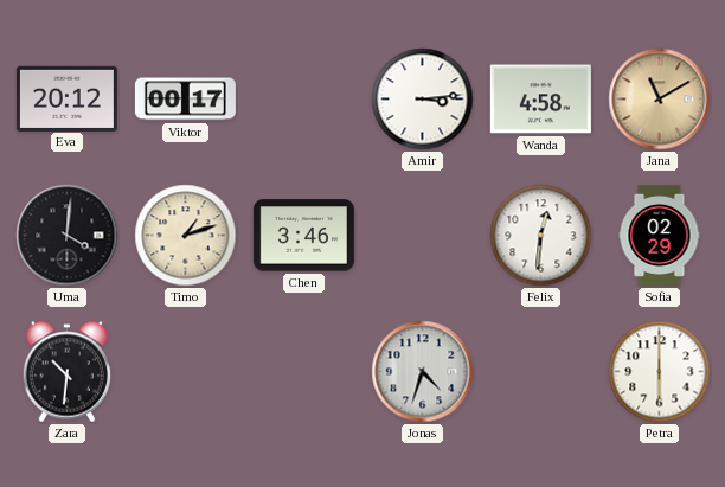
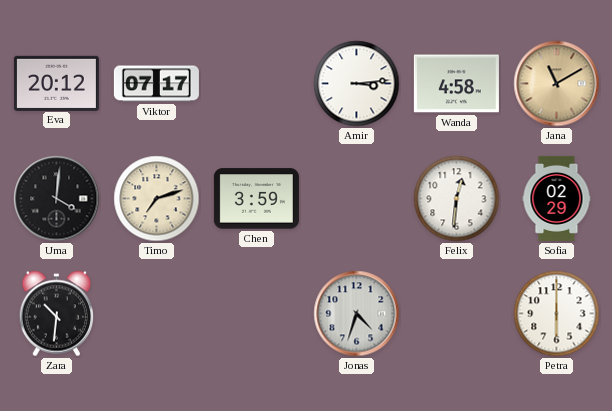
Viktor: 00:17 -> 07:17 (156, 84)
Timo: 1:12 -> 7:12 (157, 199)
Chen: 3:46 -> 3:59 (256, 199)
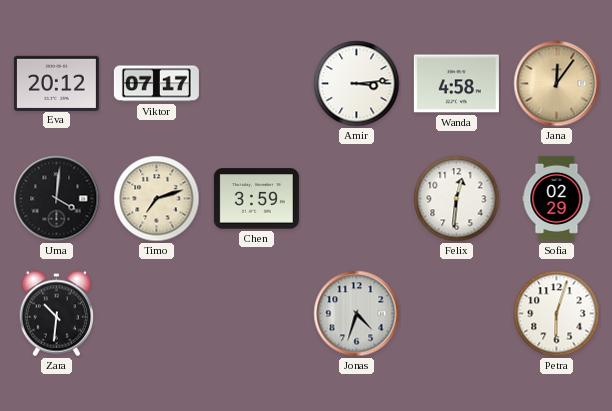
Jana: 11:10 -> 12:06 (557, 84)
Petra: 6:00 -> 6:03 (557, 314)
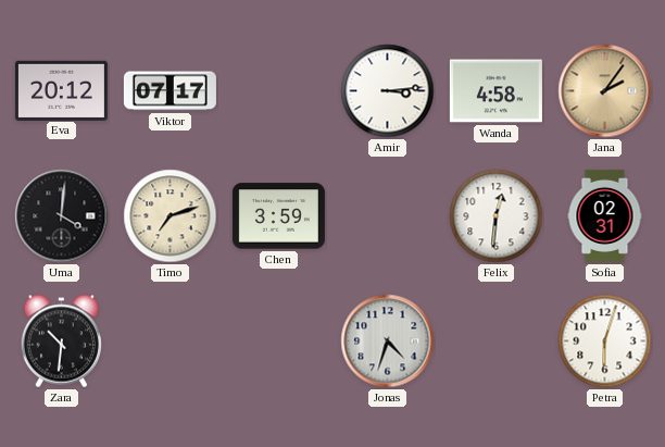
Jana: 12:06 -> 2:06 (605, 91)
Sofia: 02:29 -> 02:31 (605, 215)
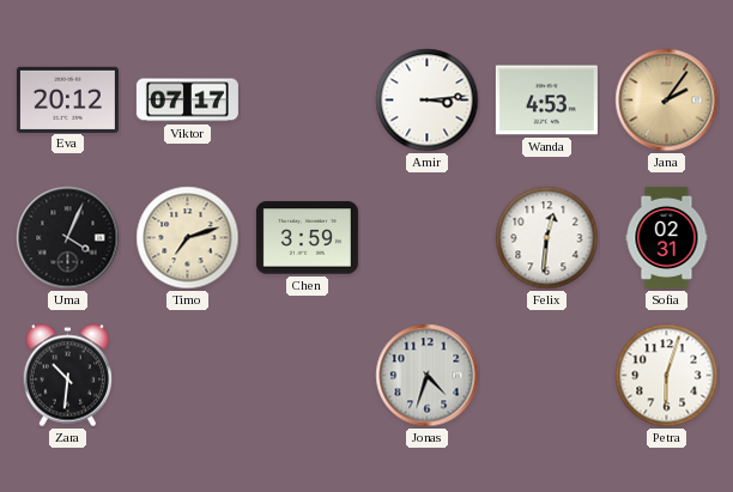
Wanda: 4:58 -> 4:53 (546, 101)
Uma: 4:01 -> 4:04 (68, 238)
